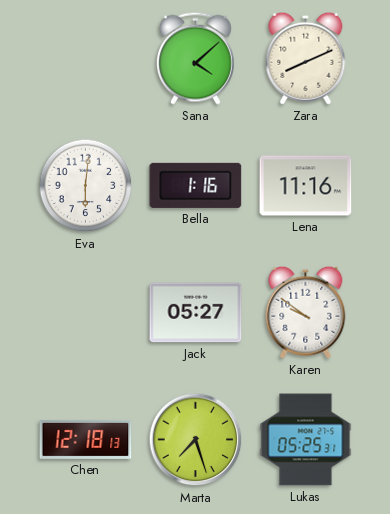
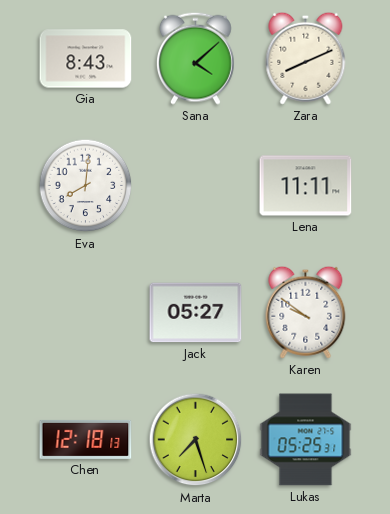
Gia: none -> 8:43 (86, 59)
Eva: 6:01 -> 8:01 (86, 186)
Bella: 1:16 -> none (196, 185)
Lena: 11:16 -> 11:11 (306, 186)
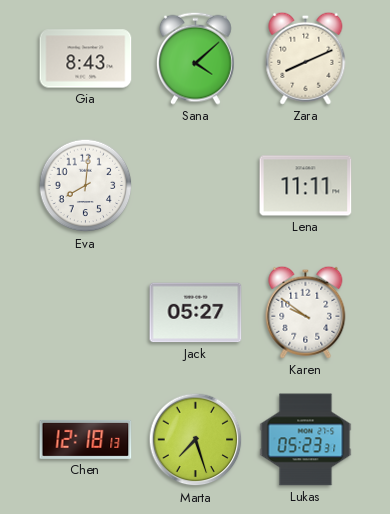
Lukas: 05:25 -> 05:23 (306, 440)
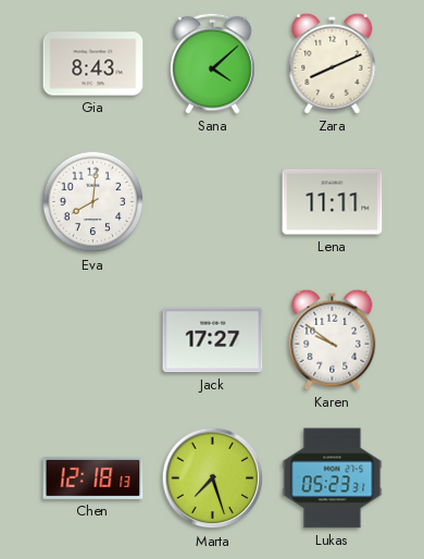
Jack: 05:27 -> 17:27 (213, 340)
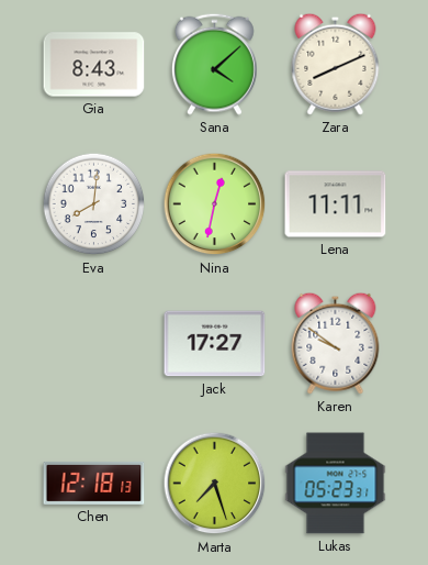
Nina: none -> 12:32 (215, 204)
